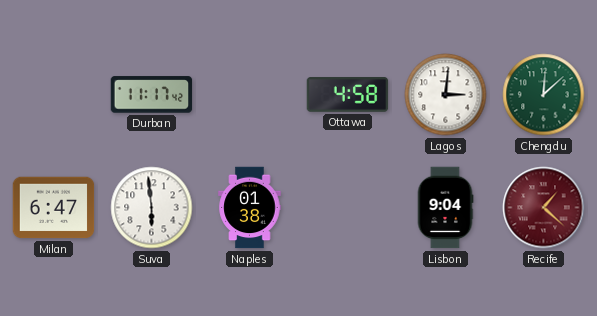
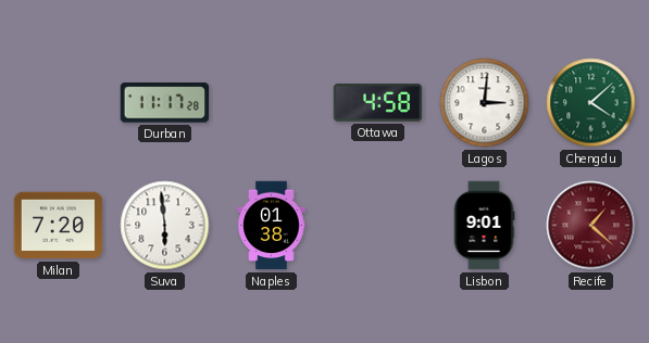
Durban: 11:17:42 -> 11:17:28 (165, 103)
Chengdu: 12:08 -> 4:08 (591, 103)
Milan: 6:47 -> 7:20 (59, 226)
Lisbon: 9:04 -> 9:01 (484, 226)
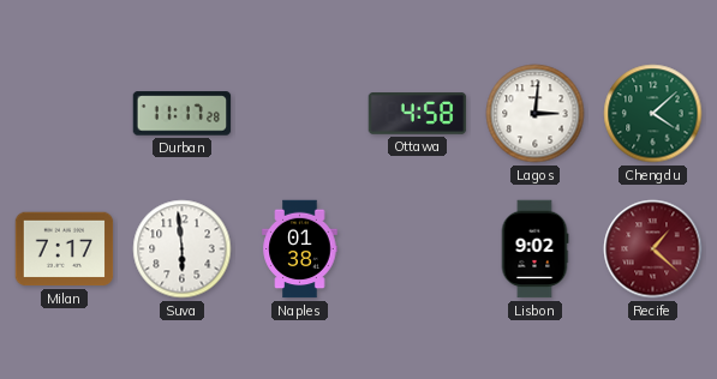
Milan: 7:20 -> 7:17 (65, 249)
Lisbon: 9:01 -> 9:02 (534, 249)
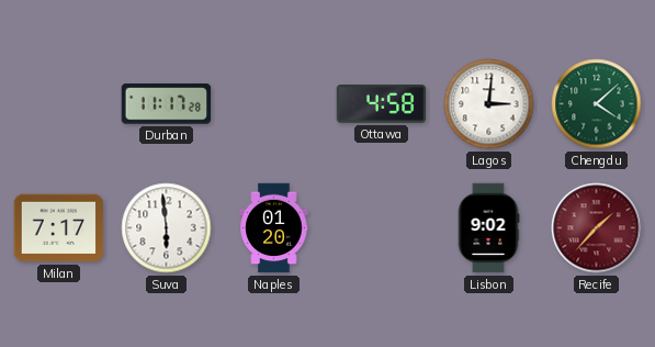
Naples: 01:38 -> 01:20 (274, 228)
Recife: 1:22 -> 1:37 (597, 228)
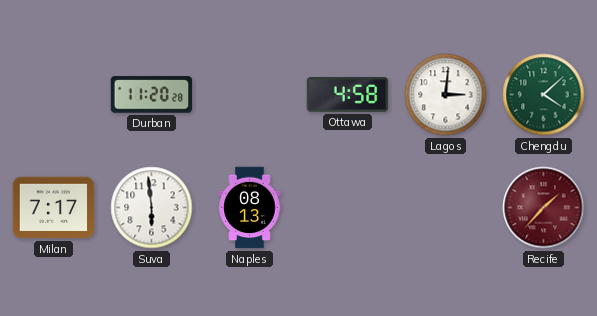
Durban: 11:17 -> 11:20 (152, 95)
Naples: 01:20 -> 08:13 (250, 208)
Lisbon: 9:02 -> none (488, 228)
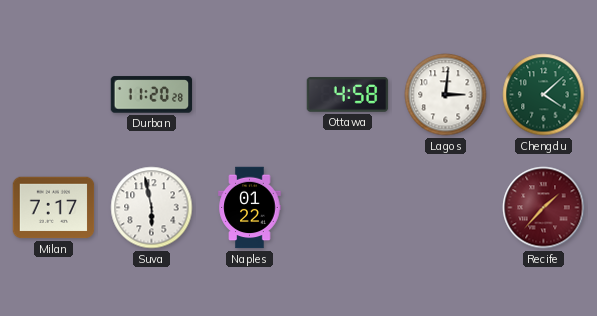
Suva: 5:59 -> 5:58 (152, 208)
Naples: 08:13 -> 01:22 (250, 208)
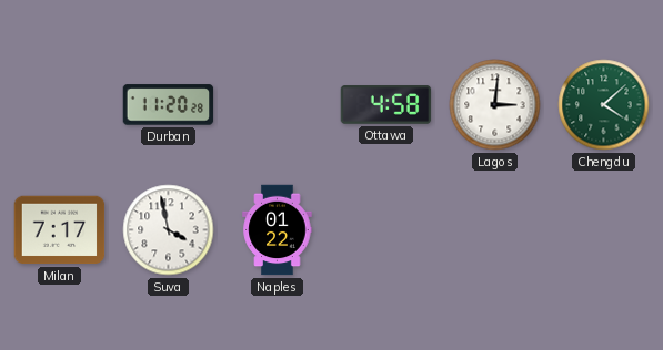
Suva: 5:58 -> 3:58 (169, 230)
Recife: 1:37 -> none (544, 208)
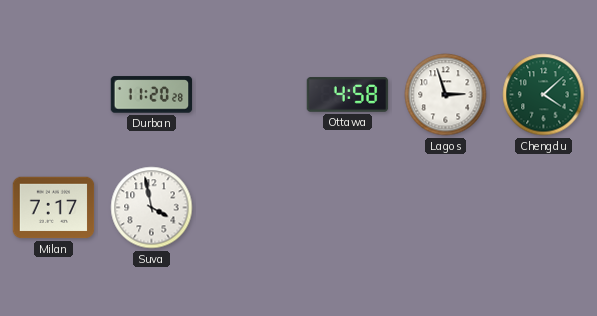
Lagos: 3:01 -> 2:57 (446, 95)
Naples: 01:22 -> none (278, 230)
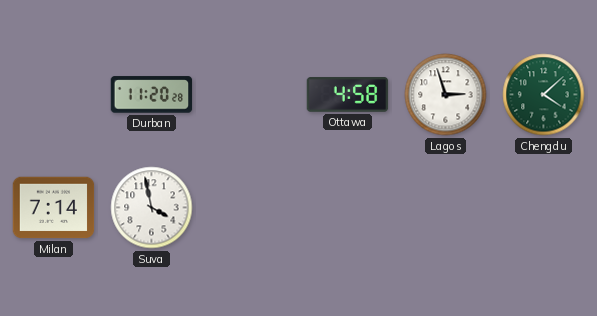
Milan: 7:17 -> 7:14 (54, 208)
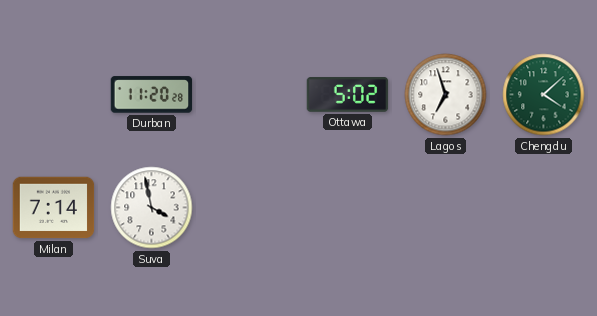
Ottawa: 4:58 -> 5:02 (348, 95)
Lagos: 2:57 -> 6:57 (446, 95)
